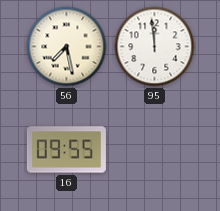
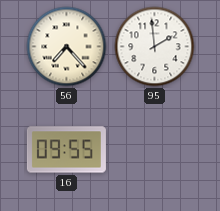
56: 7:28 -> 7:23 (67, 47)
95: 11:59 -> 1:59 (155, 47)
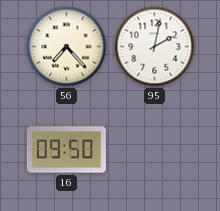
95: 1:59 -> 2:02 (155, 47)
16: 09:55 -> 09:50 (66, 150)
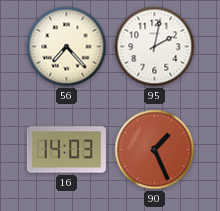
16: 09:50 -> 14:03 (66, 150)
90: none -> 1:26 (155, 150)
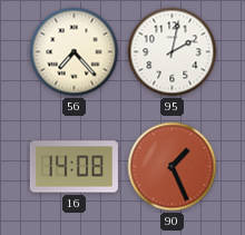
16: 14:03 -> 14:08 (73, 167)
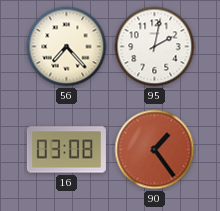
16: 14:08 -> 03:08 (66, 150)
90: 1:26 -> 1:24 (155, 150)
